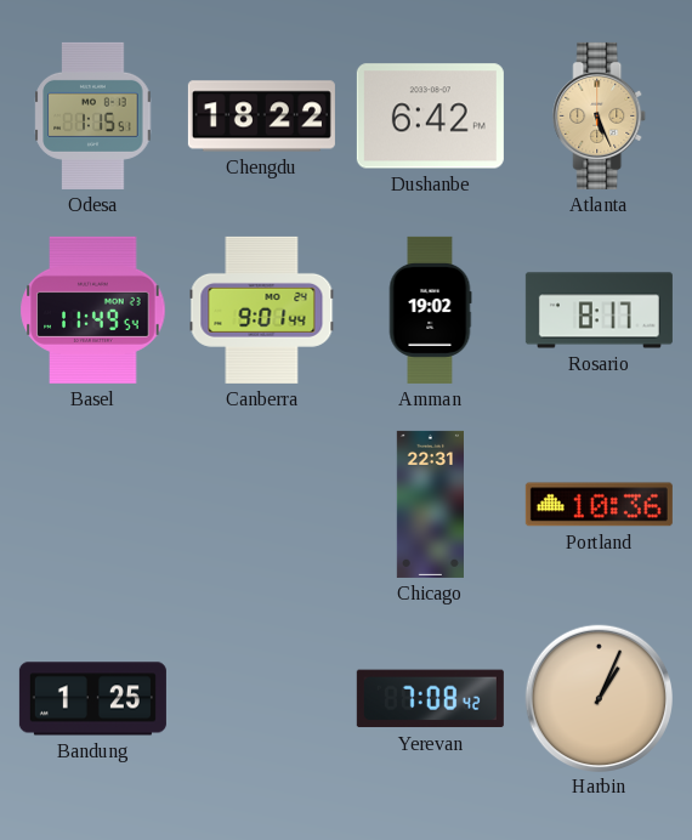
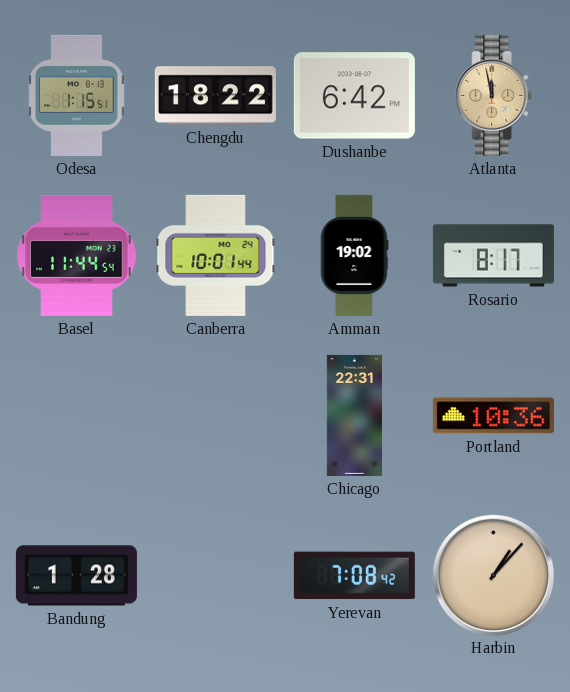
Atlanta: 5:26 -> 11:58 (494, 95)
Basel: 11:49 -> 11:44 (77, 255)
Canberra: 9:01 -> 10:01 (216, 255)
Bandung: 1:25 -> 1:28 (76, 576)
Harbin: 1:04 -> 1:07 (493, 575)
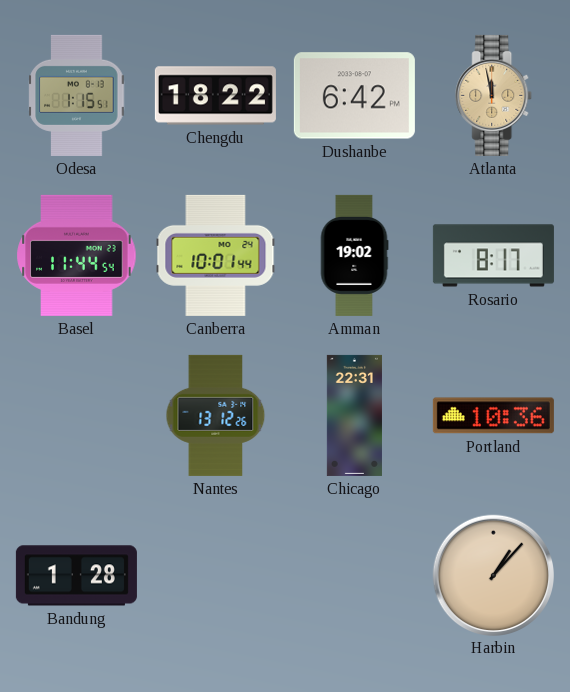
Nantes: none -> 13:12 (216, 415)
Yerevan: 7:08 -> none (354, 576)
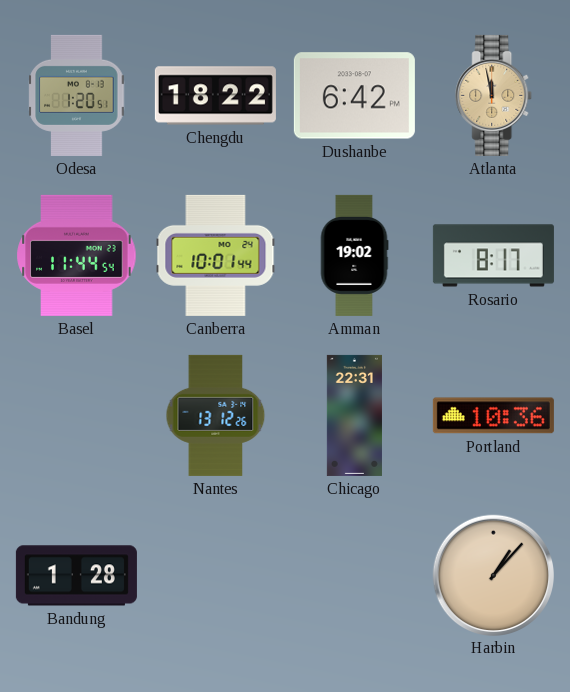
Odesa: 1:15 -> 1:20 (77, 95)
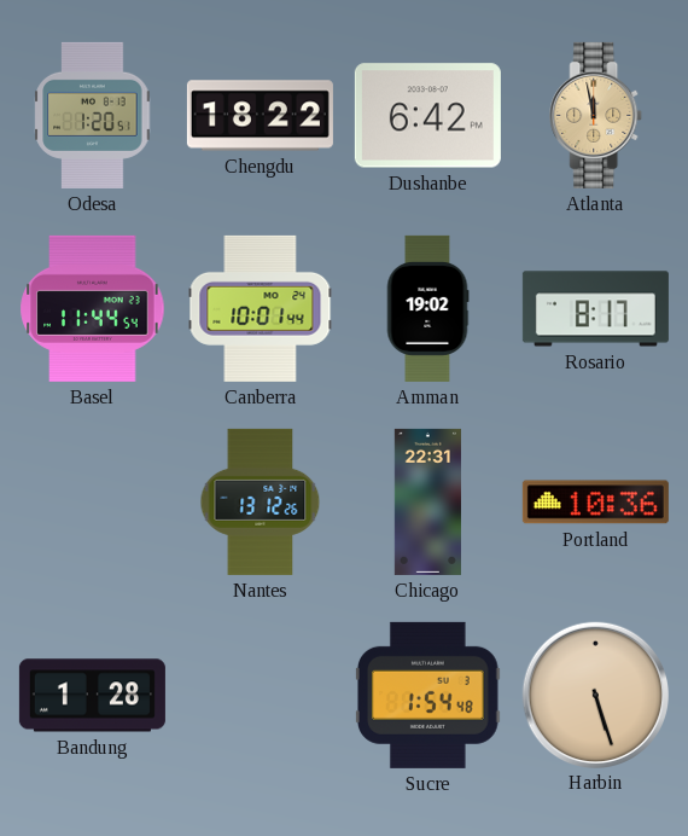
Sucre: none -> 1:54 (428, 695)
Harbin: 1:07 -> 5:27 (595, 695)
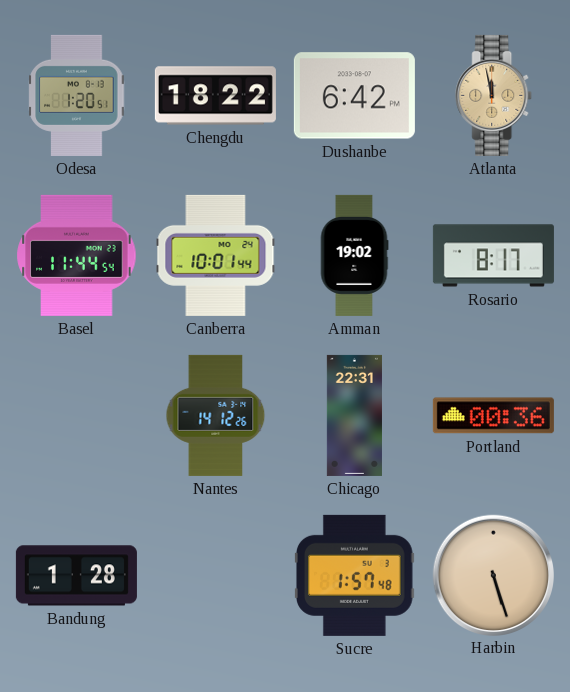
Nantes: 13:12 -> 14:12 (216, 415)
Portland: 10:36 -> 00:36 (493, 416)
Sucre: 1:54 -> 1:57 (355, 575)
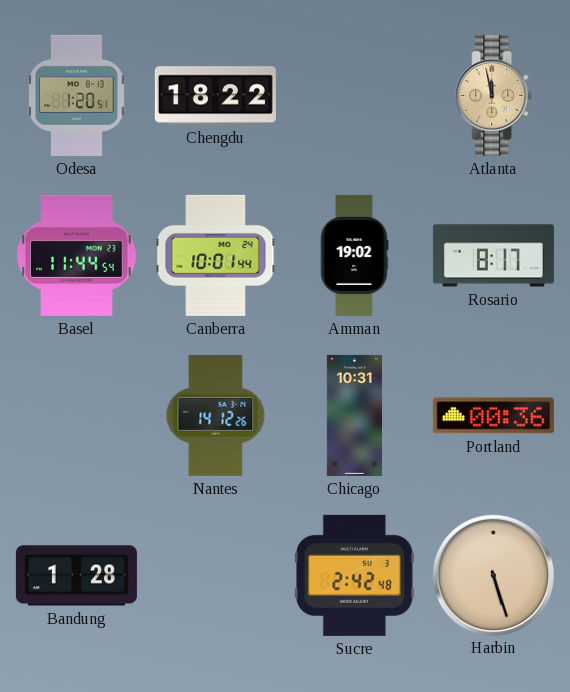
Dushanbe: 6:42 -> none (354, 96)
Chicago: 22:31 -> 10:31 (354, 415)
Sucre: 1:57 -> 2:42 (355, 575)
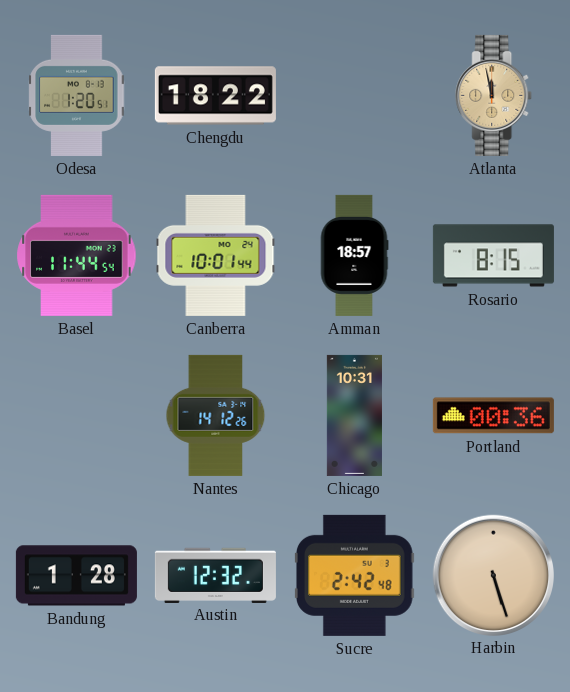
Amman: 19:02 -> 18:57 (354, 255)
Rosario: 8:17 -> 8:15 (493, 256)
Austin: none -> 12:32 (215, 575)
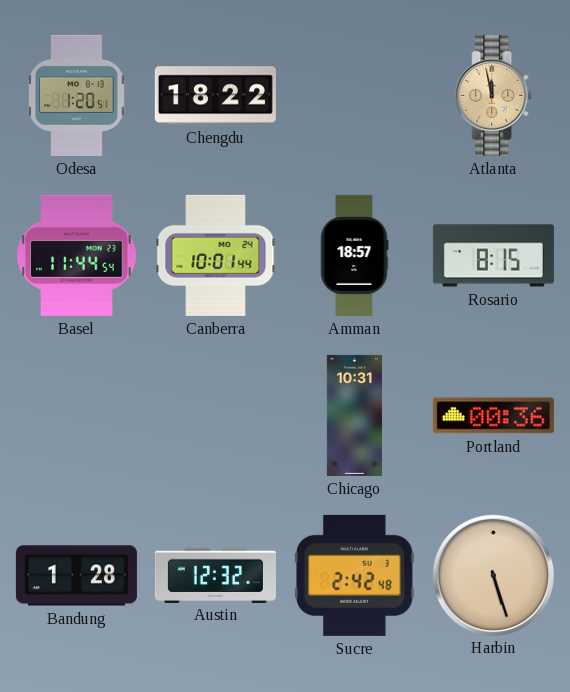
Nantes: 14:12 -> none (216, 415)
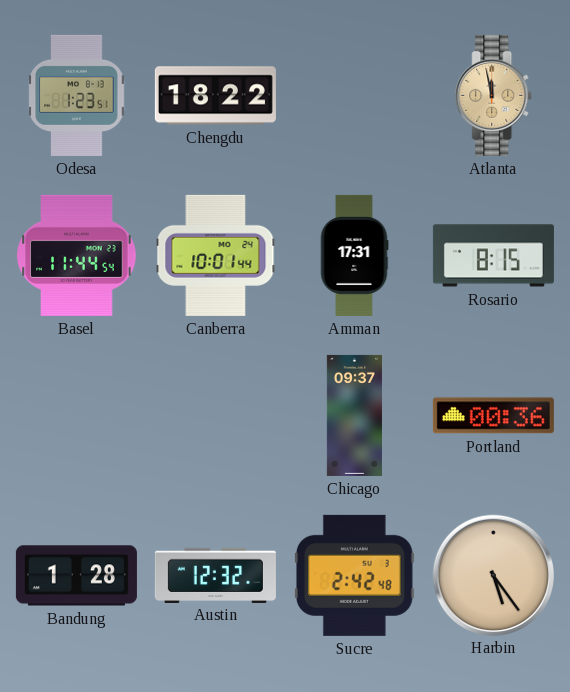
Odesa: 1:20 -> 1:23 (77, 95)
Amman: 18:57 -> 17:31 (354, 255)
Chicago: 10:31 -> 09:37 (354, 415)
Harbin: 5:27 -> 5:24 (493, 575)
